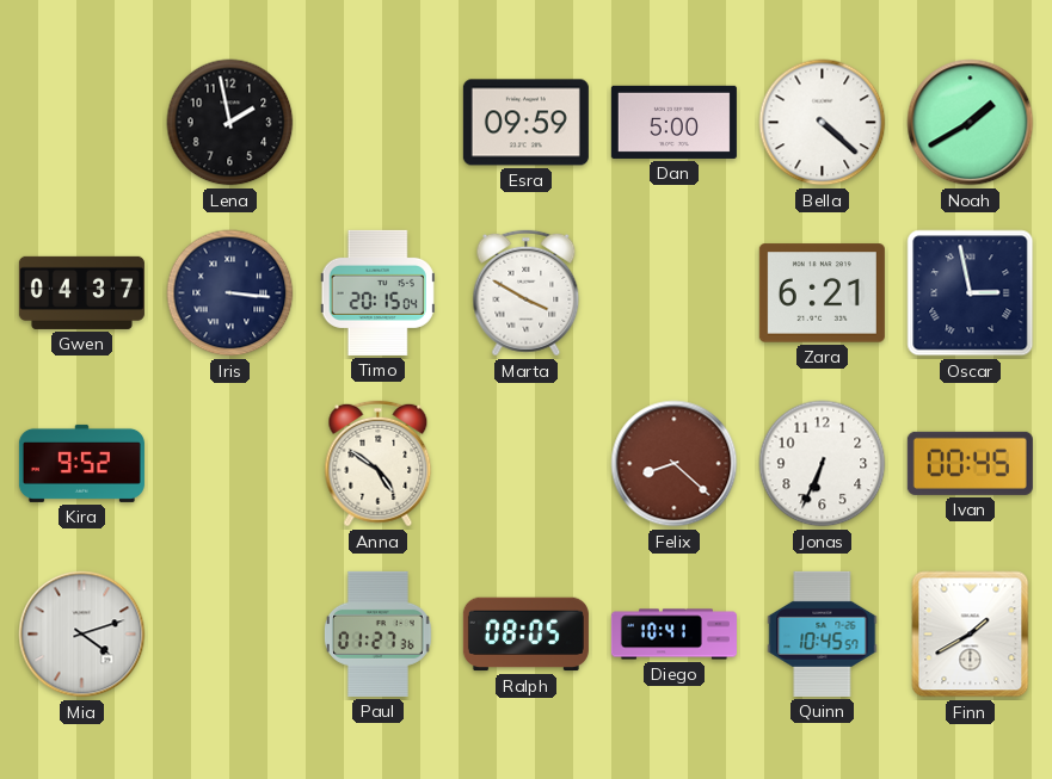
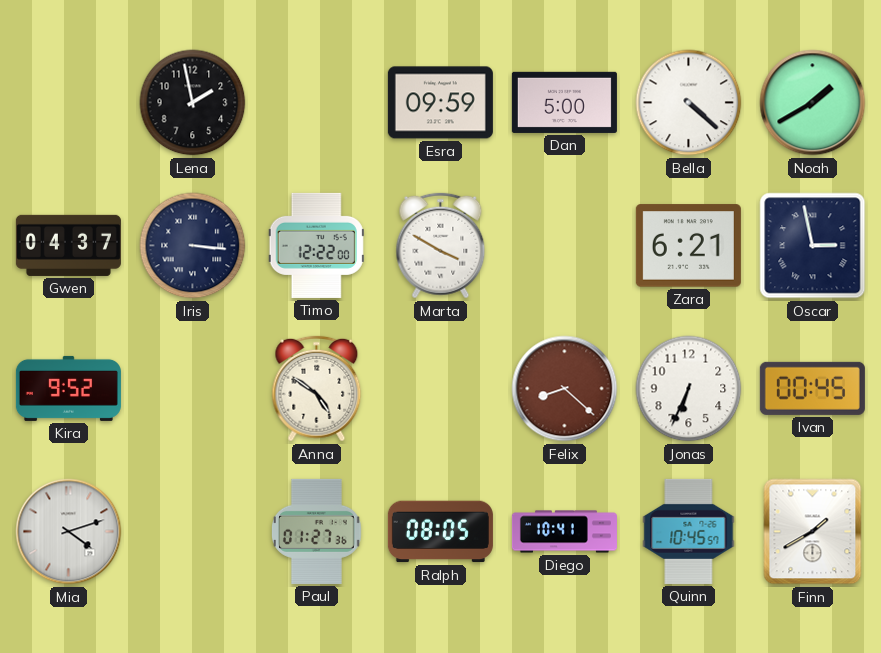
Timo: 20:15 -> 12:22 (316, 245)
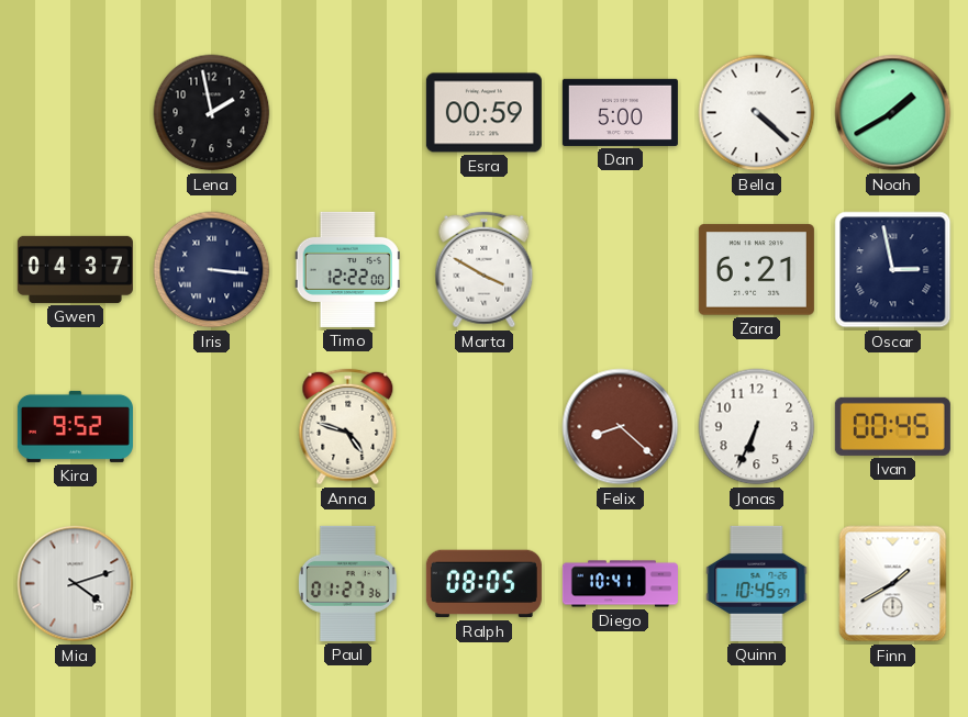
Esra: 09:59 -> 00:59 (483, 113)
Anna: 4:51 -> 4:48 (348, 427)
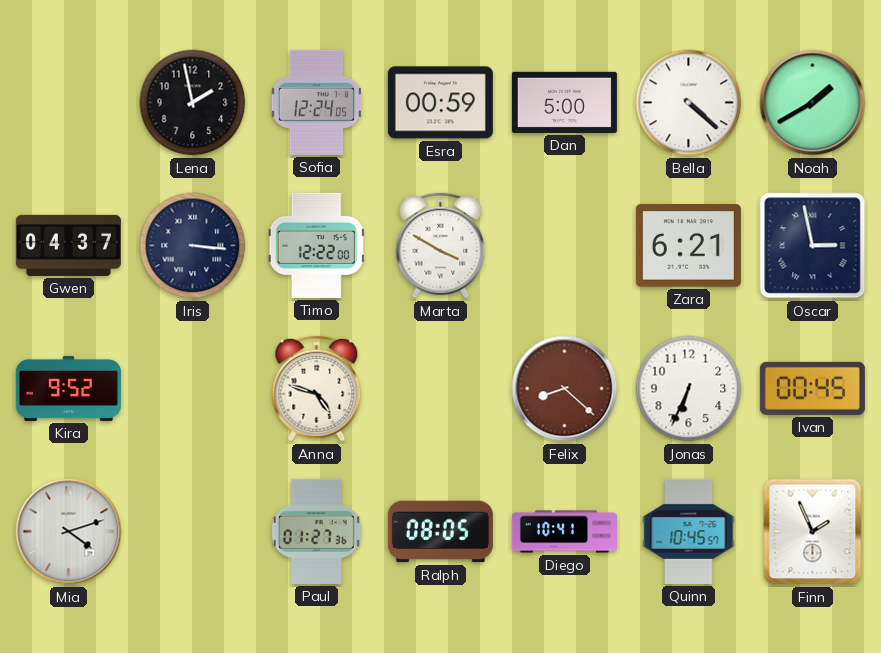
Sofia: none -> 12:24 (316, 102)
Finn: 1:40 -> 1:56 (813, 532)
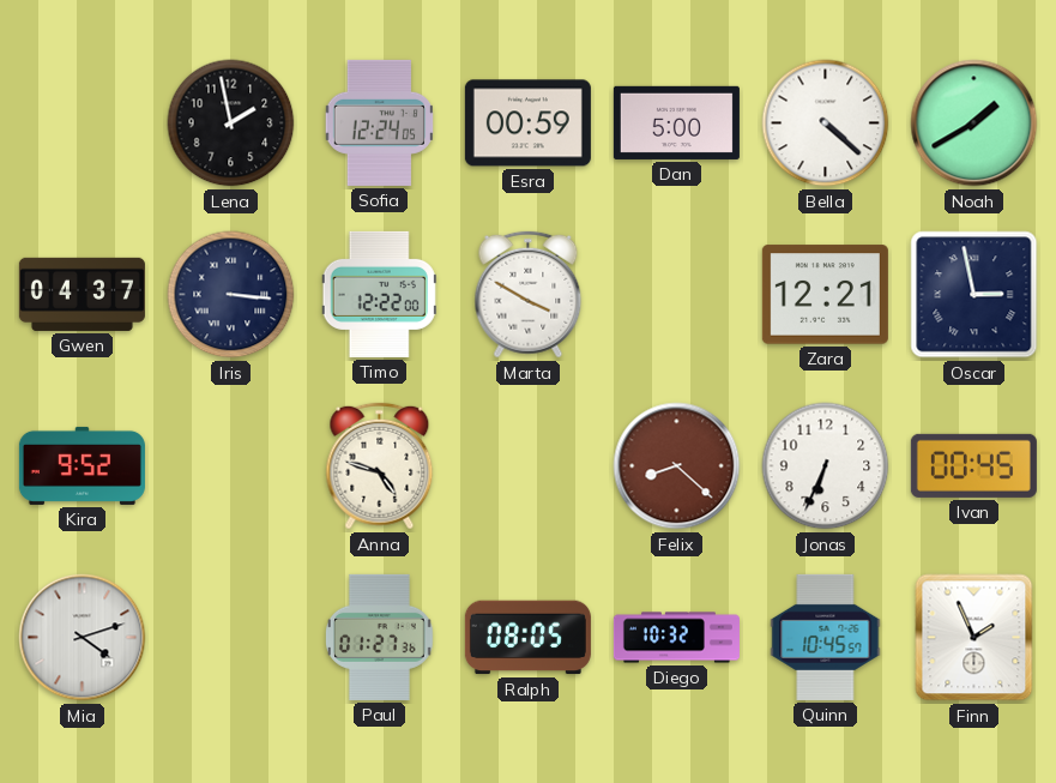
Zara: 6:21 -> 12:21 (825, 295)
Diego: 10:41 -> 10:32 (676, 638)
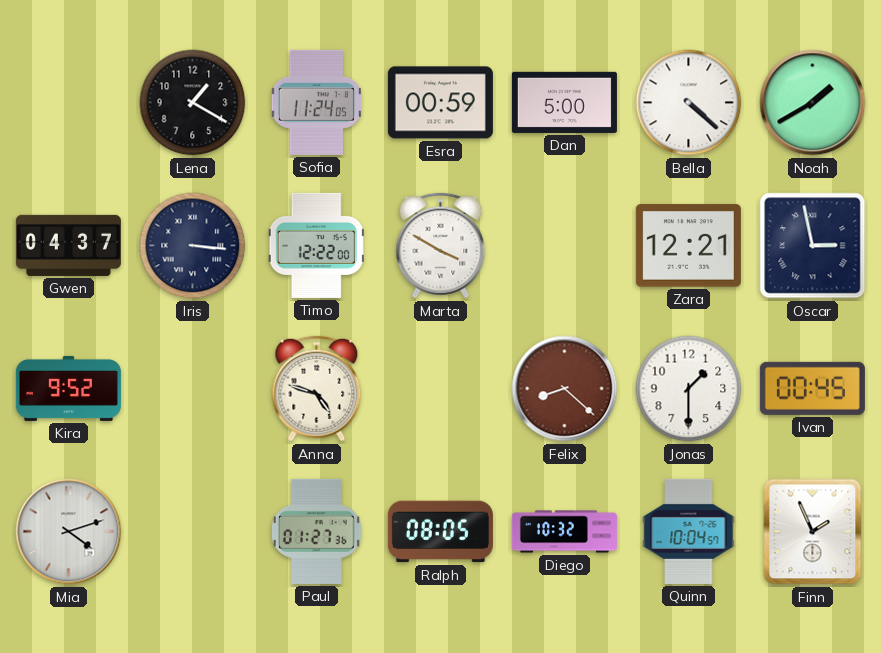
Lena: 1:58 -> 1:20 (193, 103)
Sofia: 12:24 -> 11:24 (316, 102)
Jonas: 6:34 -> 1:30 (689, 389)
Quinn: 10:45 -> 10:04 (689, 531)
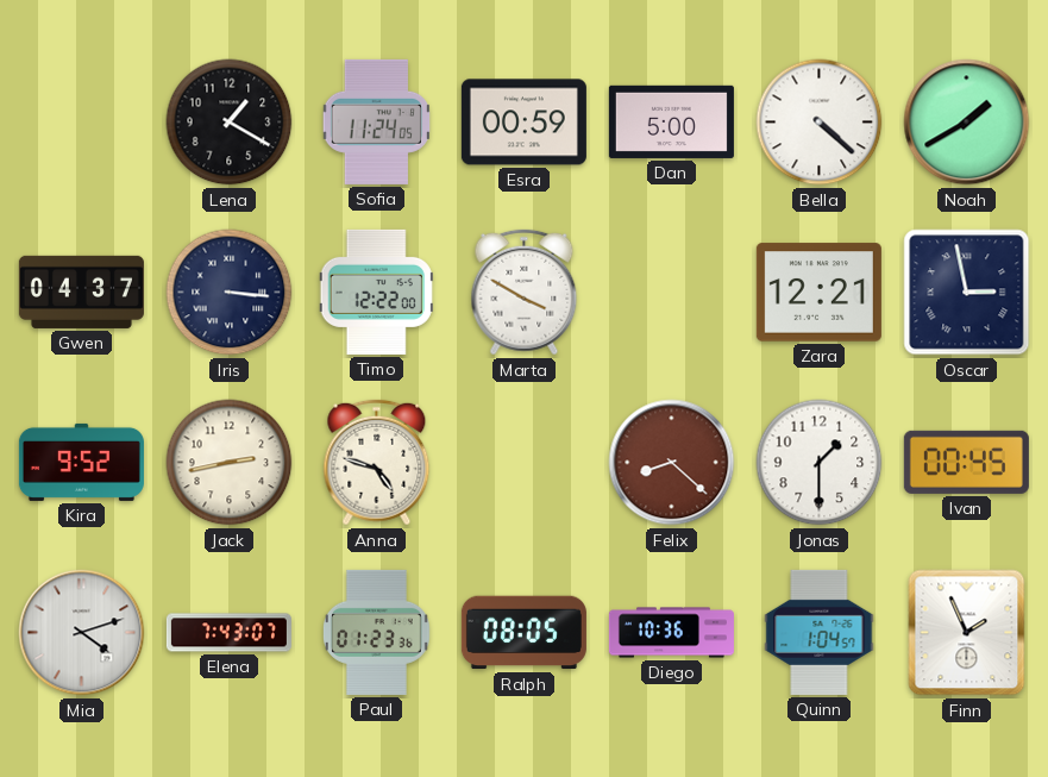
Jack: none -> 2:43 (230, 463)
Elena: none -> 7:43 (228, 633)
Paul: 01:27 -> 01:23 (376, 632)
Diego: 10:32 -> 10:36 (671, 633)
Quinn: 10:04 -> 1:04 (820, 632)
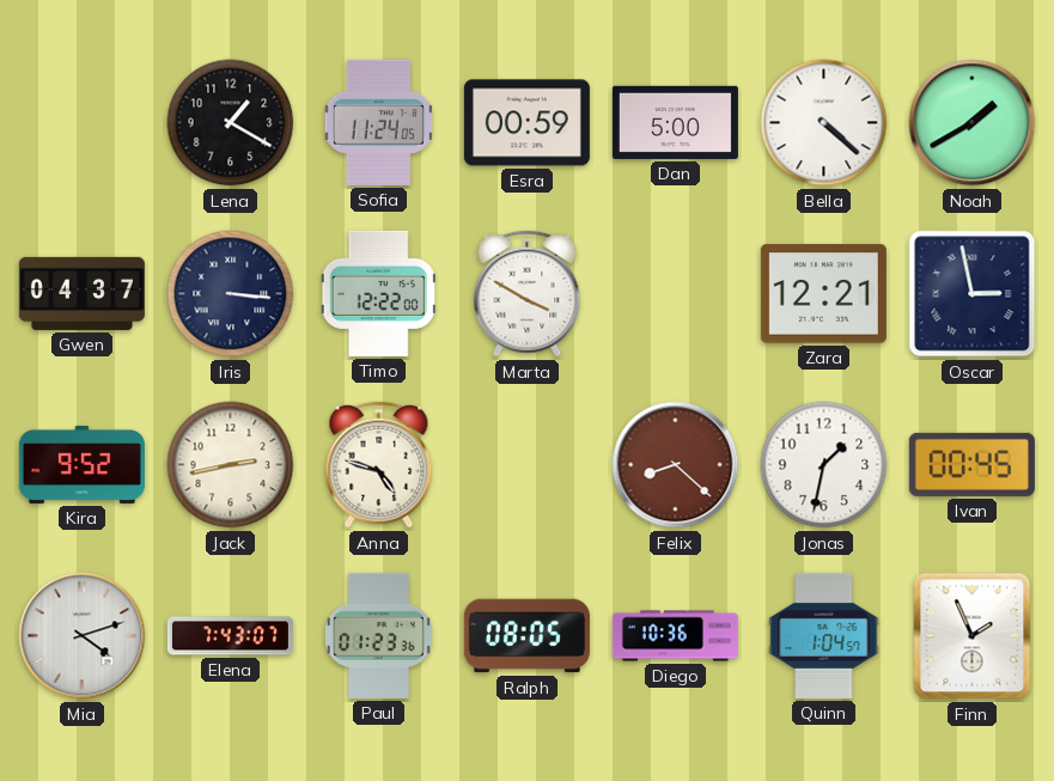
Jonas: 1:30 -> 1:32 (824, 465)
